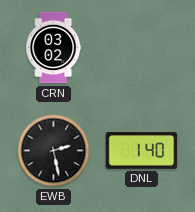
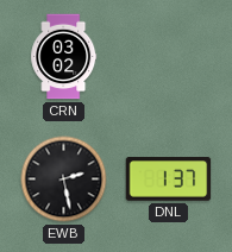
DNL: 1:40 -> 1:37 (169, 179)
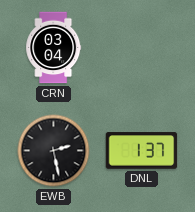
CRN: 03:02 -> 03:04 (54, 48)
